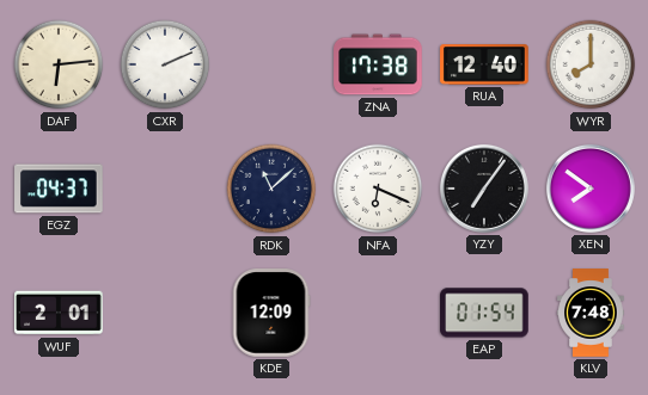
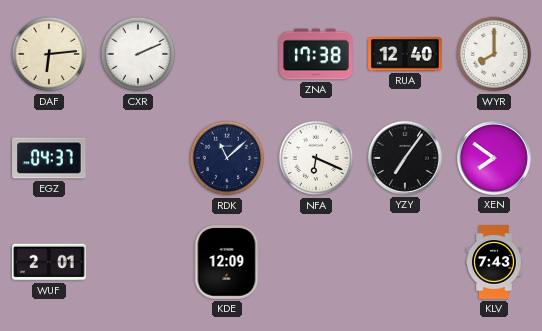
EAP: 01:54 -> none (484, 313)
KLV: 7:48 -> 7:43 (495, 262)
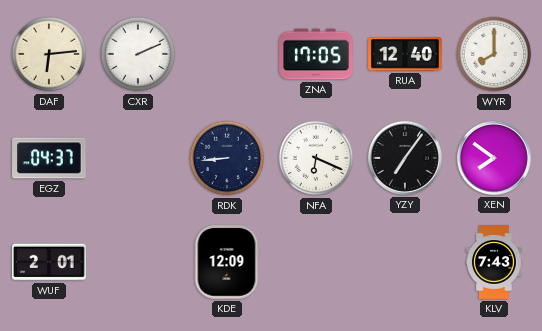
ZNA: 17:38 -> 17:05 (316, 54)
RDK: 11:08 -> 8:44 (227, 158)
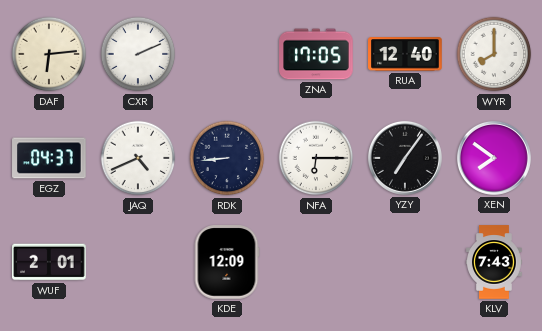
JAQ: none -> 4:41 (138, 158)
NFA: 6:19 -> 6:15 (316, 158)
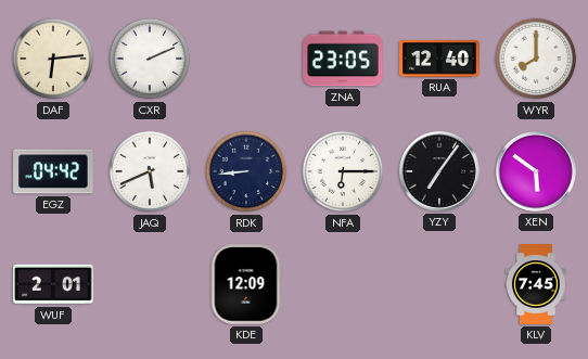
ZNA: 17:05 -> 23:05 (343, 59)
EGZ: 04:37 -> 04:42 (53, 171)
JAQ: 4:41 -> 5:41 (150, 171)
XEN: 7:51 -> 5:51 (536, 171)
KLV: 7:43 -> 7:45 (537, 284)
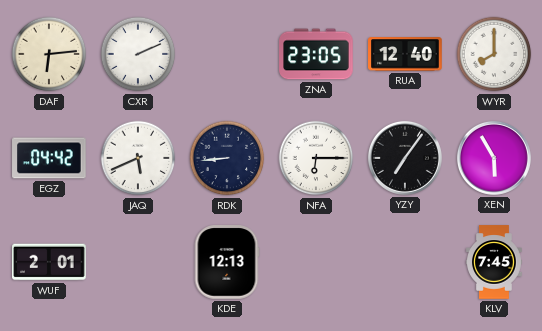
XEN: 5:51 -> 5:55 (494, 158)
KDE: 12:09 -> 12:13 (227, 262)
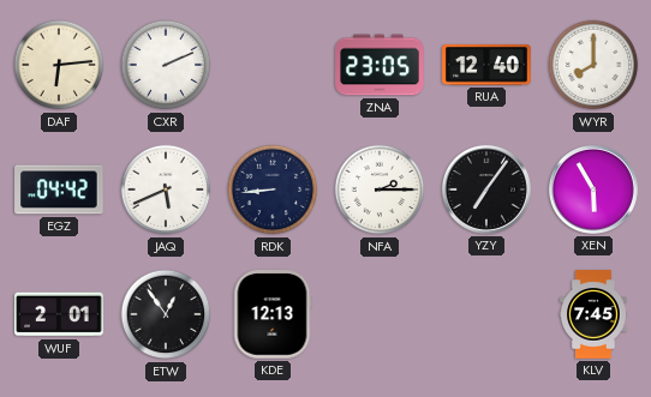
NFA: 6:15 -> 2:15 (380, 190)
ETW: none -> 12:54 (166, 314)
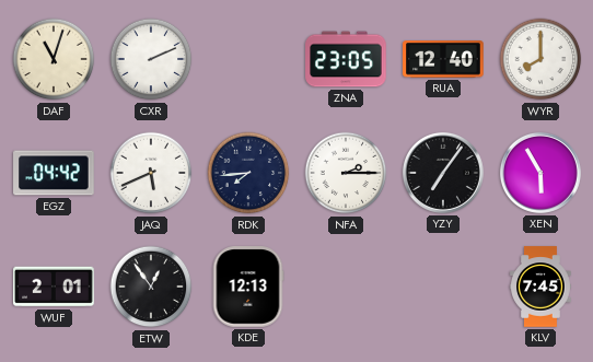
DAF: 6:14 -> 11:03 (54, 59)
RDK: 8:44 -> 7:44 (248, 173)
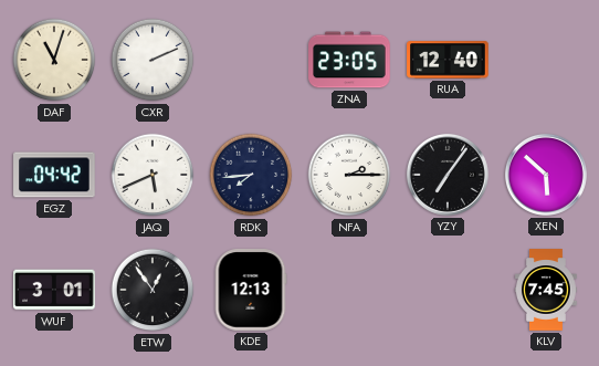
WYR: 8:00 -> none (540, 59)
XEN: 5:55 -> 5:52 (546, 175)
WUF: 2:01 -> 3:01 (54, 290)
